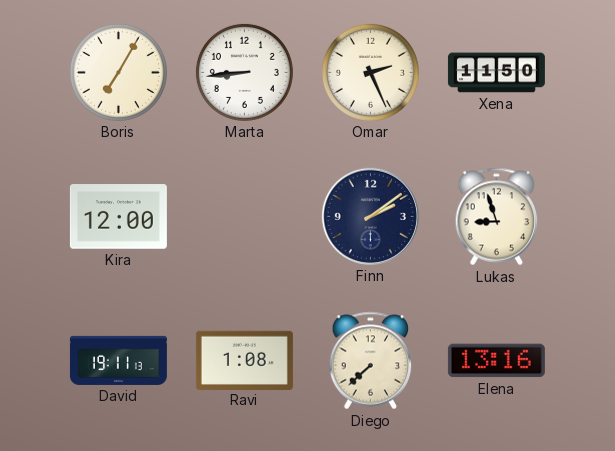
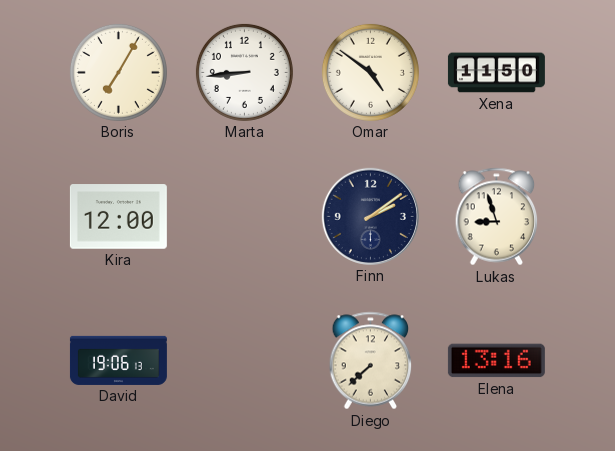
Omar: 2:26 -> 4:51 (370, 72)
David: 19:11 -> 19:06 (118, 360)
Ravi: 1:08 -> none (244, 360)
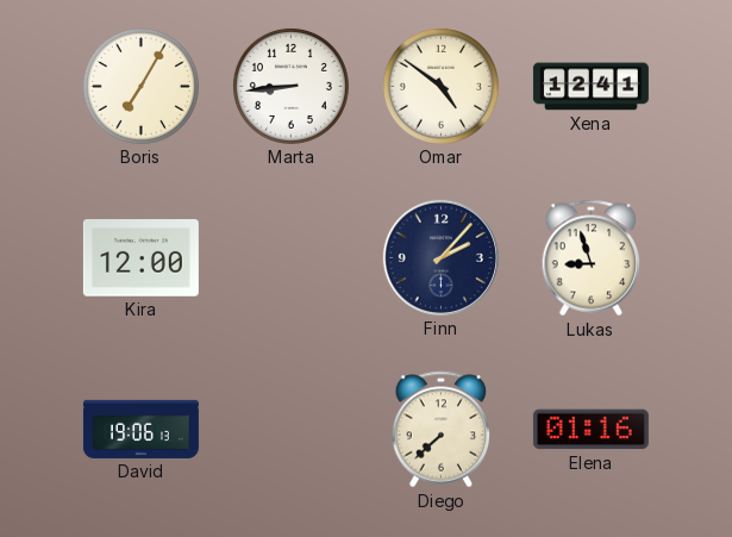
Xena: 11:50 -> 12:41 (590, 87)
Finn: 2:09 -> 2:07 (440, 257)
Elena: 13:16 -> 01:16 (590, 430)
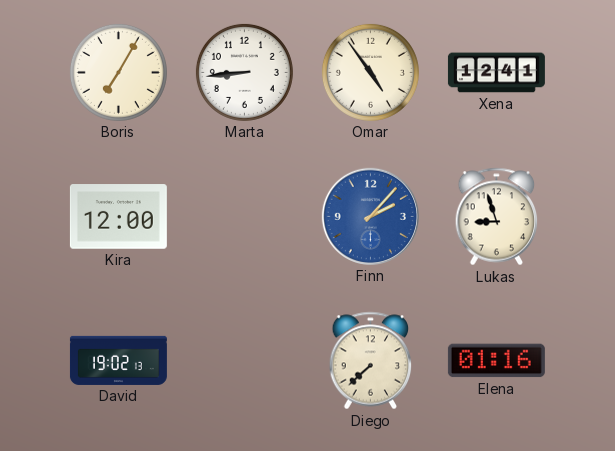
Omar: 4:51 -> 4:54 (370, 72)
Finn dial: navy -> blue (370, 216)
David: 19:06 -> 19:02 (118, 360)
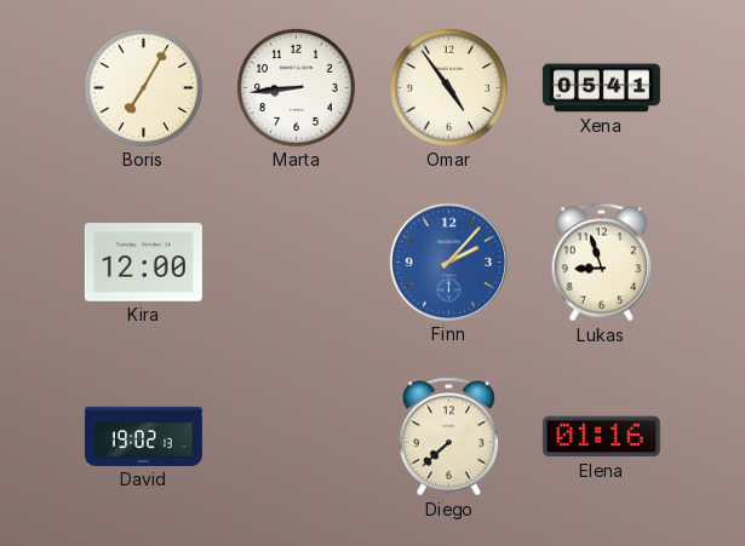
Xena: 12:41 -> 05:41 (601, 88)
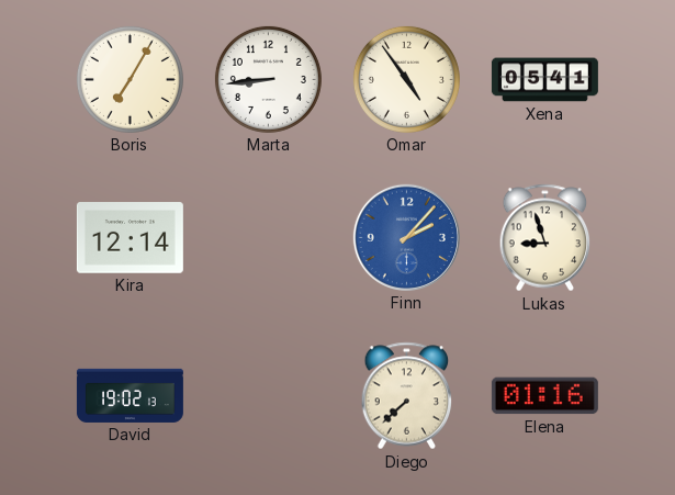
Kira: 12:00 -> 12:14 (130, 238)
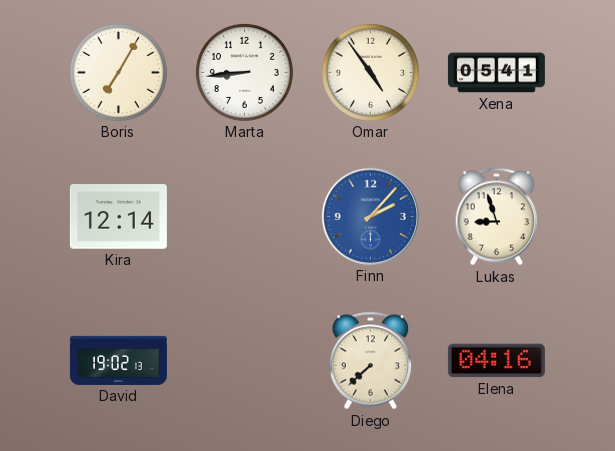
Elena: 01:16 -> 04:16 (496, 361)
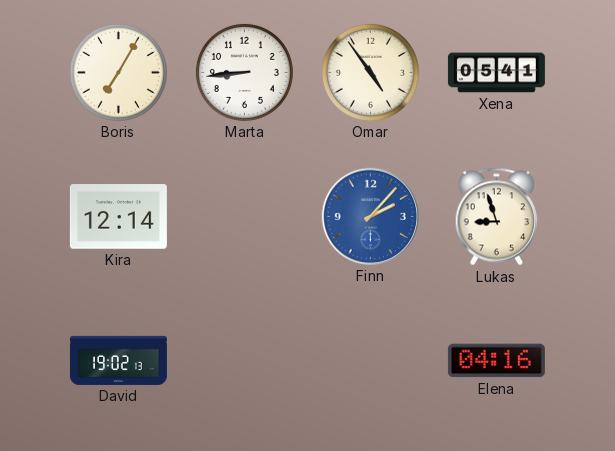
Diego: 7:38 -> none (371, 361)
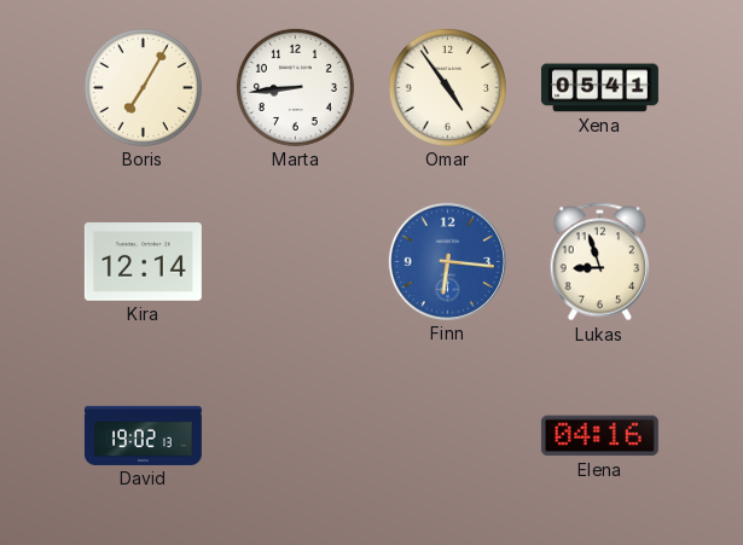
Finn: 2:07 -> 6:16 (447, 261)
